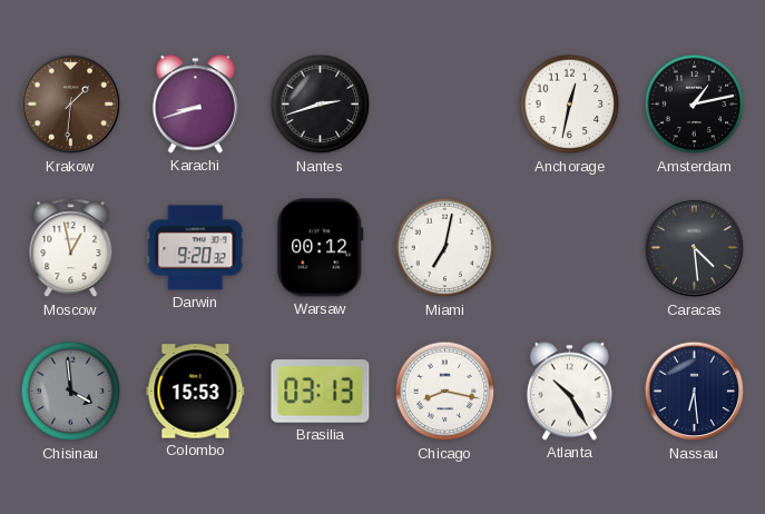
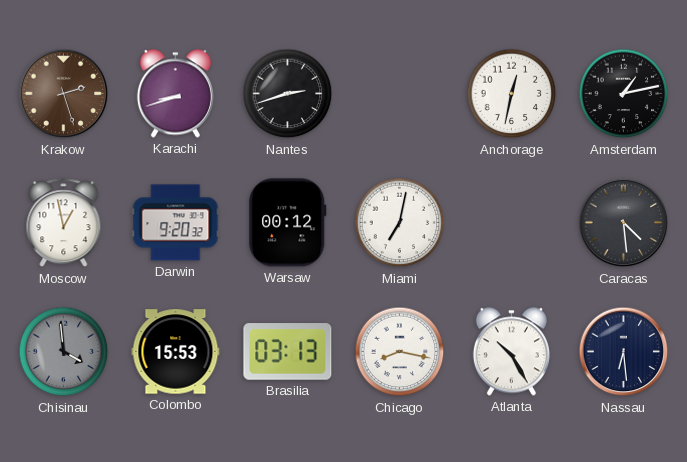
Krakow: 1:31 -> 2:27 (64, 94)
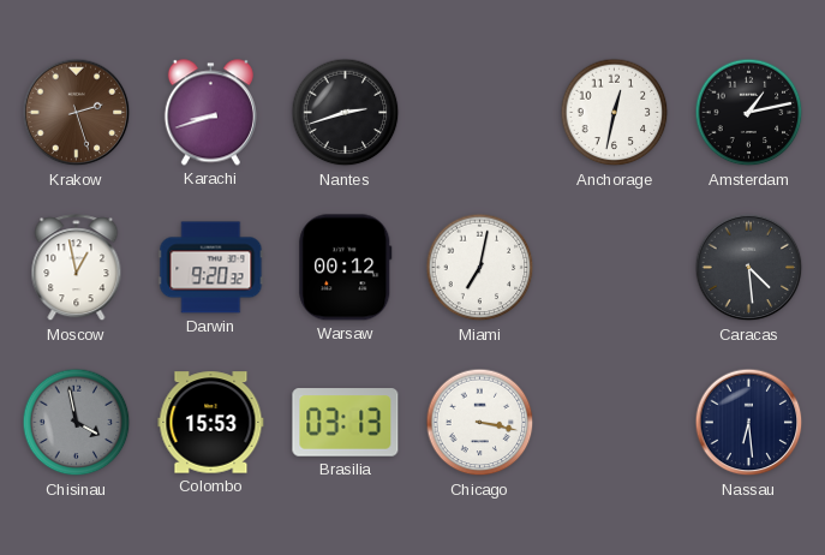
Chisinau: 3:59 -> 3:58 (77, 423)
Chicago: 8:17 -> 3:17 (480, 423)
Atlanta: 10:25 -> none (511, 352)
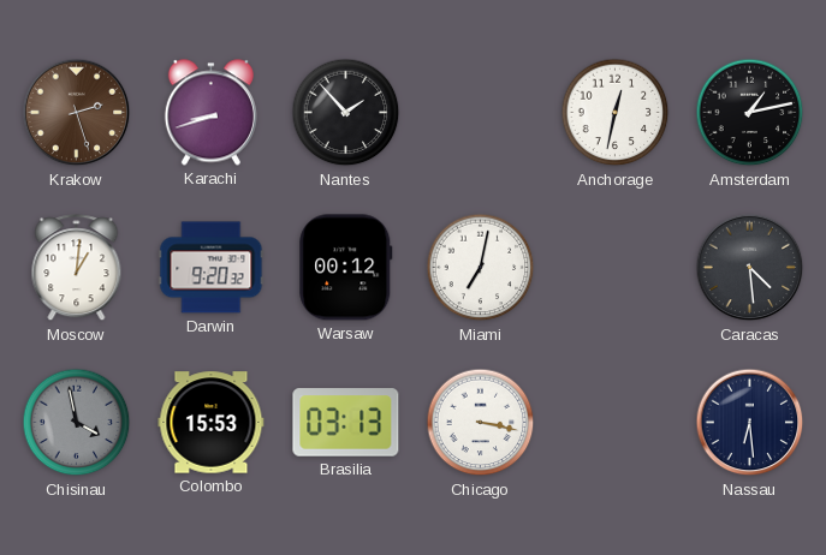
Nantes: 2:42 -> 1:53 (346, 113)
Moscow: 12:58 -> 1:01 (77, 268)
